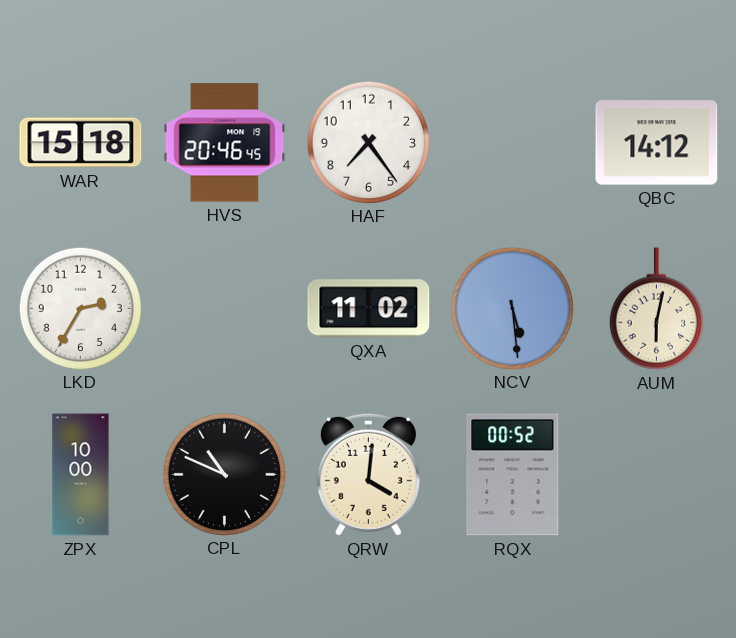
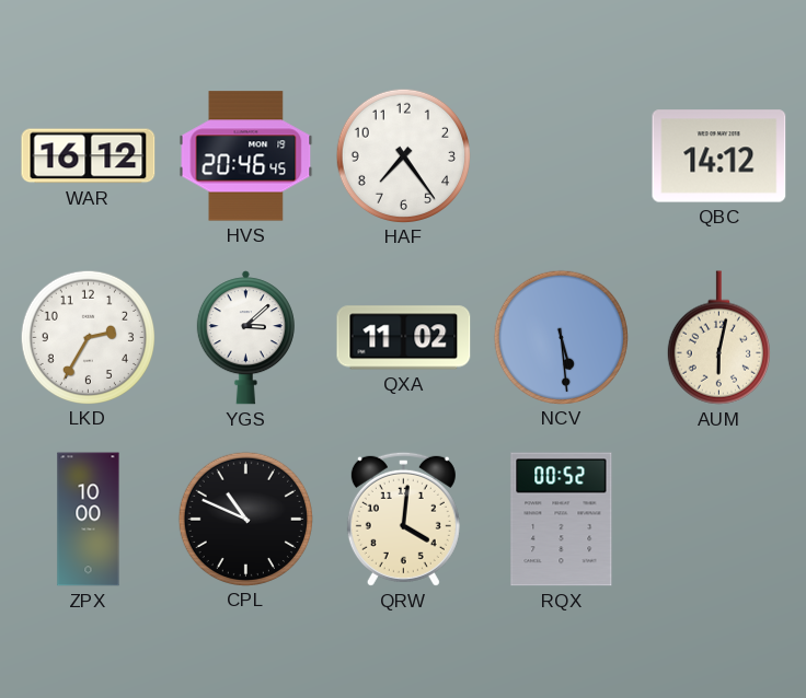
WAR: 15:18 -> 16:12 (89, 156)
YGS: none -> 3:08 (245, 338)
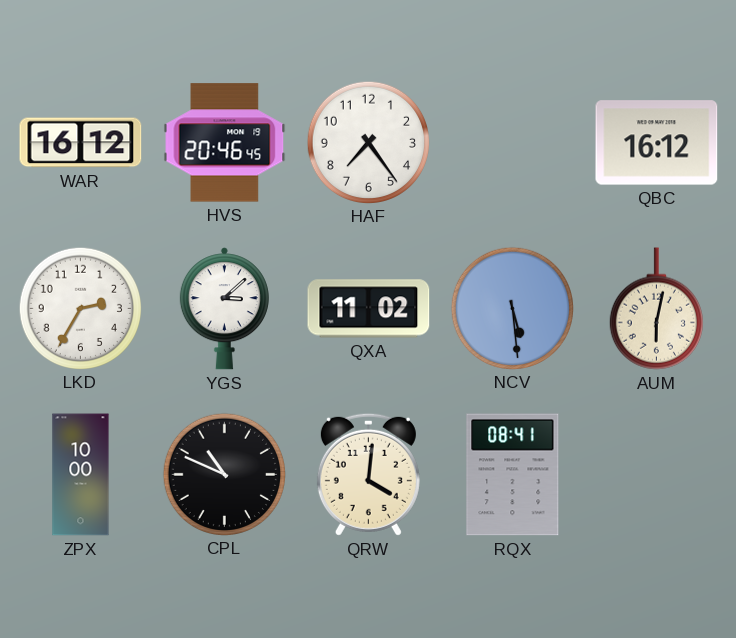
QBC: 14:12 -> 16:12 (657, 143)
RQX: 00:52 -> 08:41 (513, 475)
